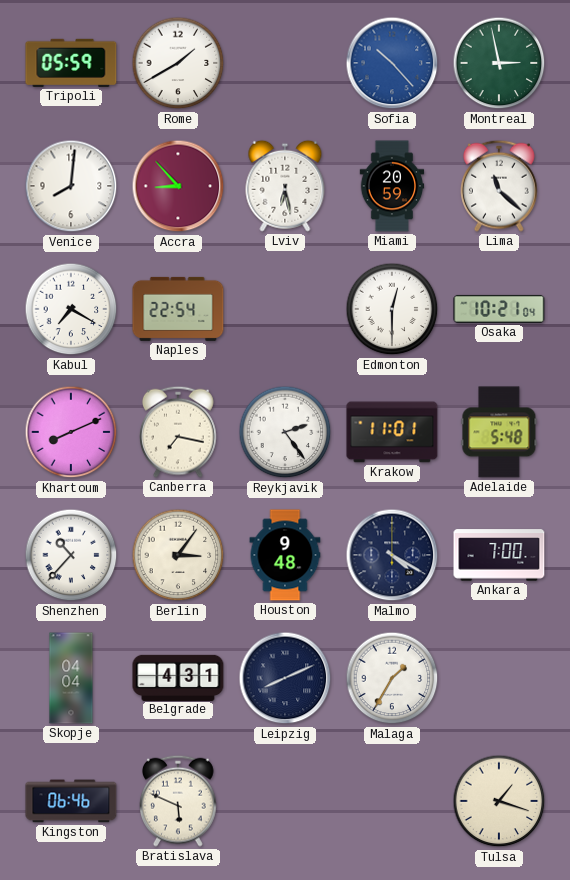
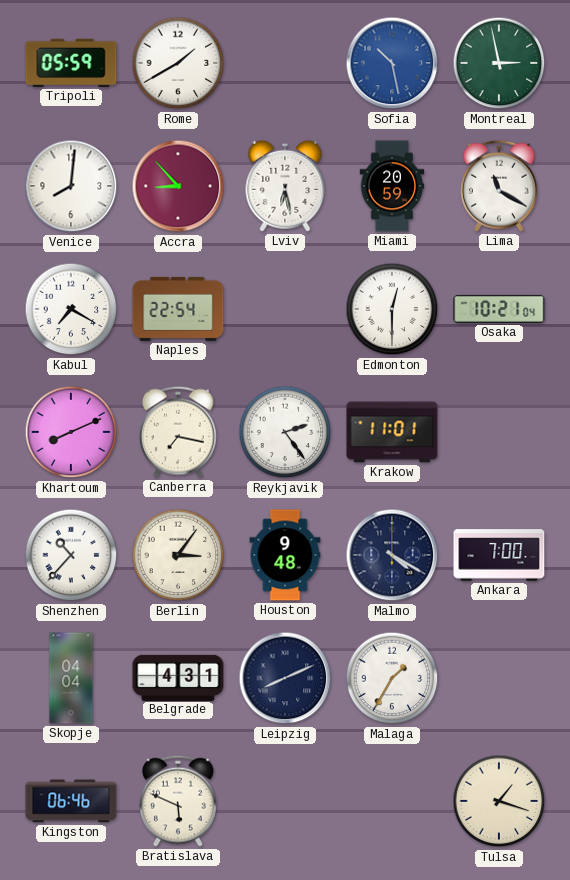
Sofia: 10:23 -> 10:28 (392, 63)
Lima: 11:22 -> 11:20 (500, 186)
Adelaide: 5:48 -> none (499, 432)
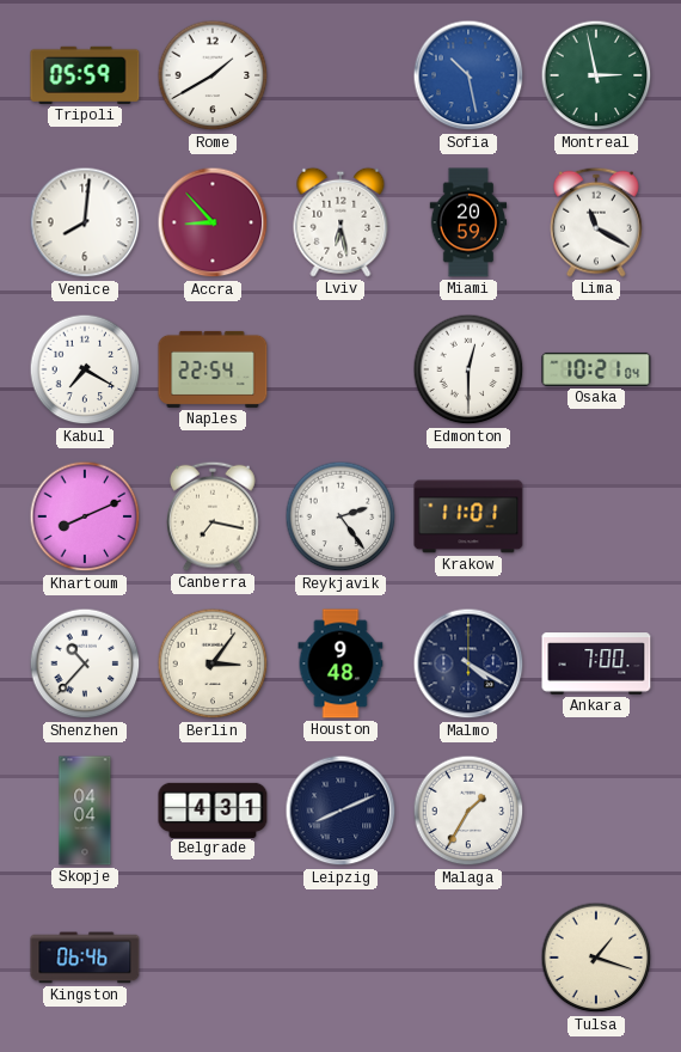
Bratislava: 5:49 -> none (179, 801)
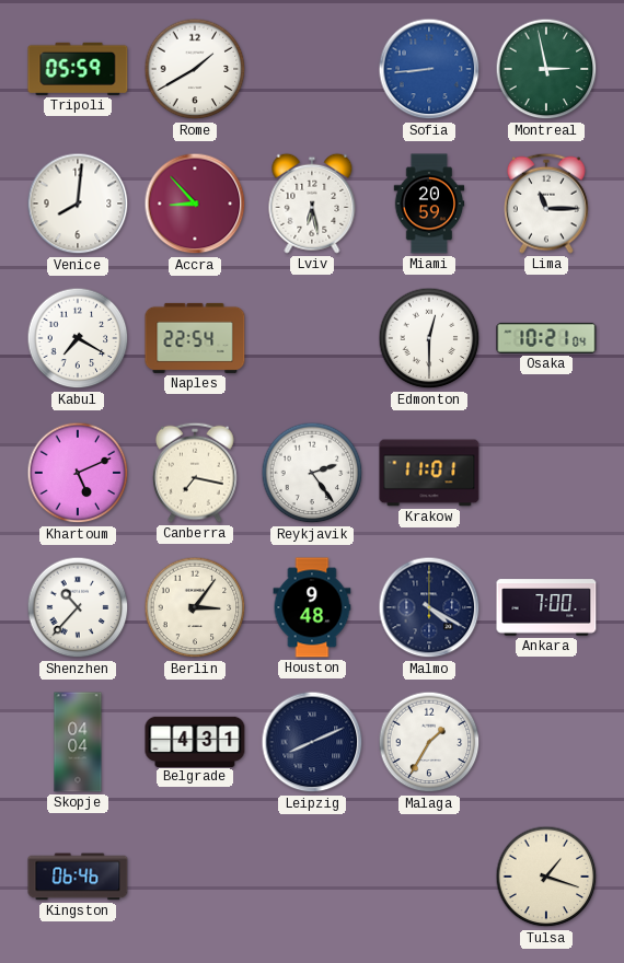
Sofia: 10:28 -> 8:44 (429, 69)
Lima: 11:20 -> 11:15 (547, 204)
Khartoum: 8:11 -> 5:11 (78, 473)
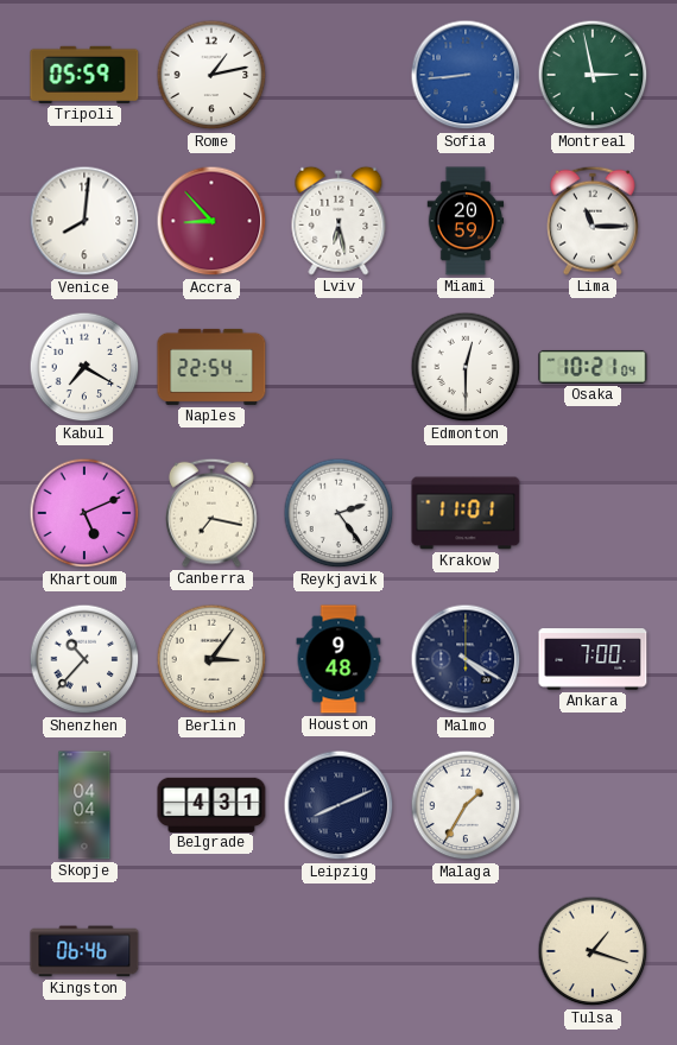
Rome: 1:40 -> 1:13 (211, 75)
